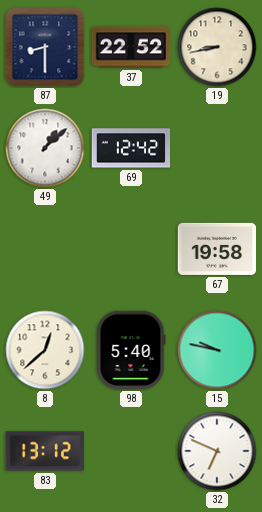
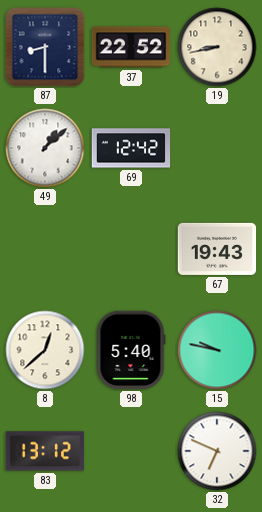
67: 19:58 -> 19:43 (217, 249)
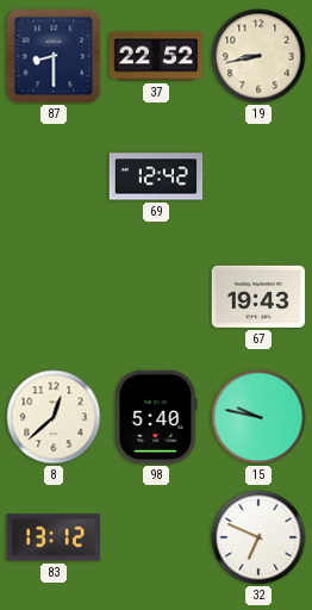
49: 1:08 -> none (45, 148)
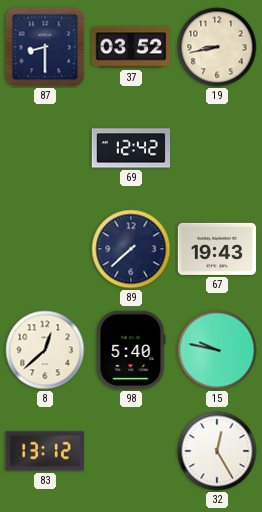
37: 22:52 -> 03:52 (131, 47)
89: none -> 7:38 (131, 249)
32: 6:49 -> 12:25 (217, 451)
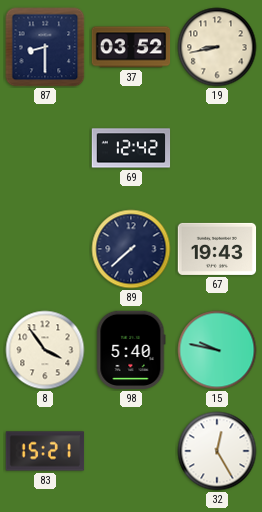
8: 12:38 -> 3:54 (45, 350)
83: 13:12 -> 15:21 (45, 451)
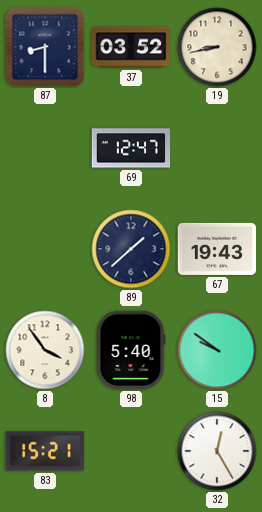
69: 12:42 -> 12:47 (131, 148)
89: 7:38 -> 1:38 (131, 249)
15: 9:47 -> 9:51 (217, 350)
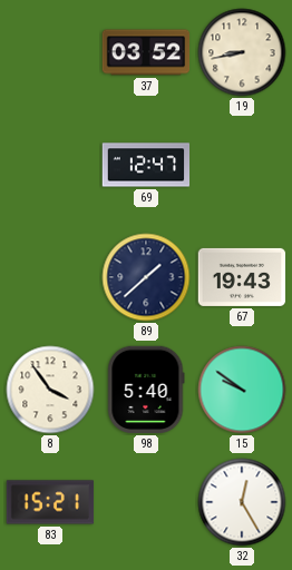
87: 8:30 -> none (45, 47)
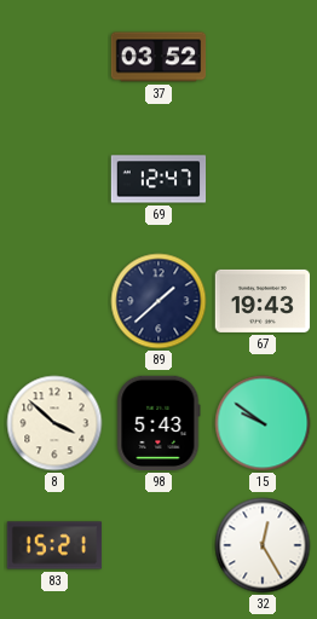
19: 8:43 -> none (242, 52)
8: 3:54 -> 3:52 (54, 423)
98: 5:40 -> 5:43 (158, 423)
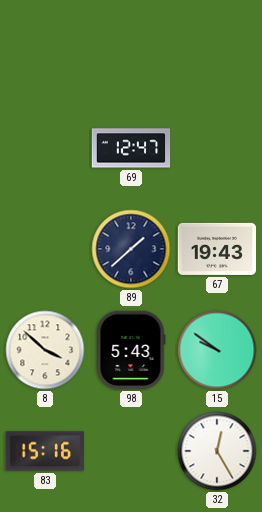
37: 03:52 -> none (158, 57)
83: 15:21 -> 15:16 (45, 451)
